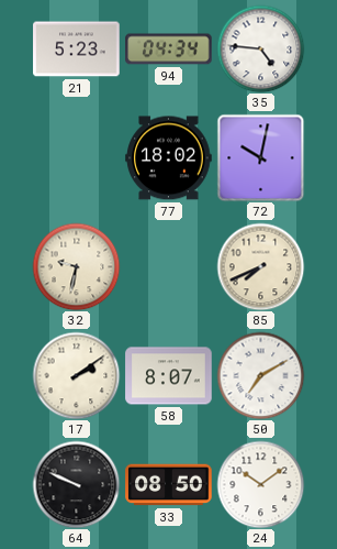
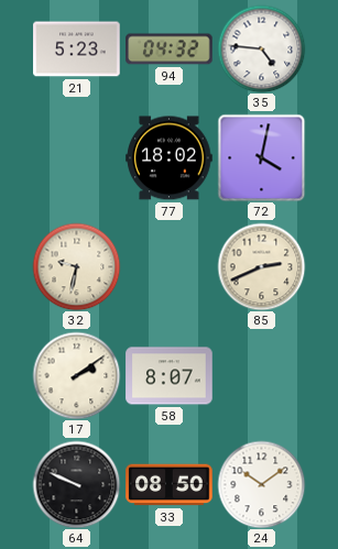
94: 04:34 -> 04:32 (170, 50)
72: 10:02 -> 4:02 (261, 157)
85: 7:41 -> 2:41 (261, 266)
50: 7:10 -> none (260, 375)
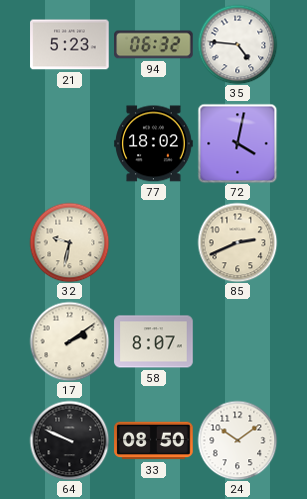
94: 04:32 -> 06:32 (154, 45)
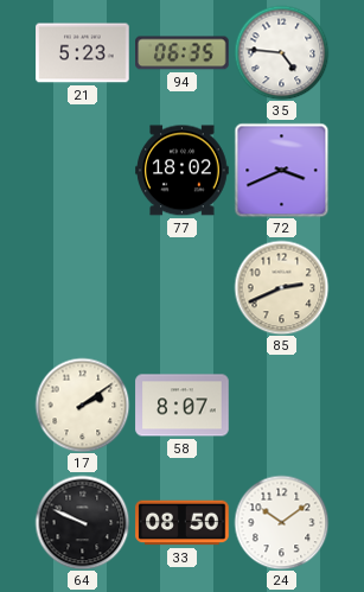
94: 06:32 -> 06:35 (183, 53)
72: 4:02 -> 3:41 (281, 170)
32: 9:32 -> none (69, 242)
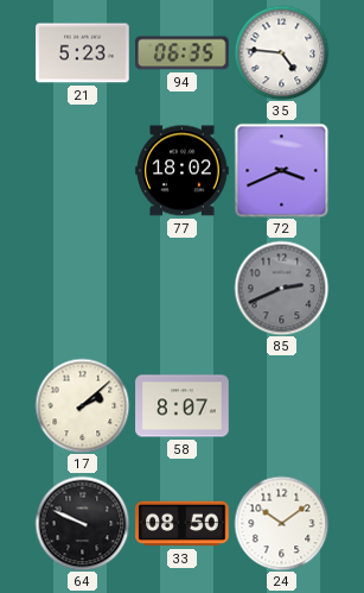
85 dial: cream -> grey (281, 288)
17: 2:09 -> 2:08 (82, 405)
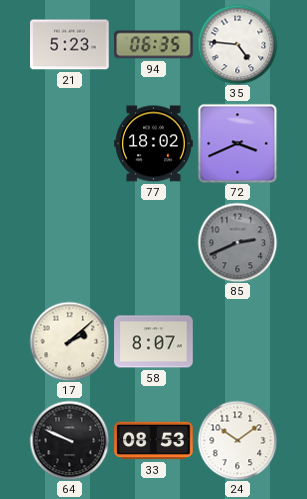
33: 08:50 -> 08:53 (154, 441)
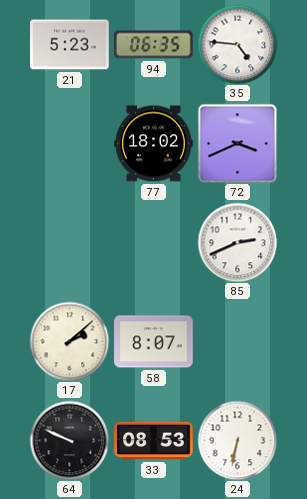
85 dial: grey -> white (237, 242)
24: 10:09 -> 6:32 (237, 440)
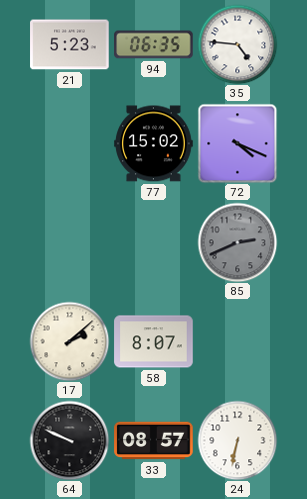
77: 18:02 -> 15:02 (154, 144)
72: 3:41 -> 4:19 (237, 143)
85 dial: white -> grey (237, 242)
33: 08:53 -> 08:57 (154, 441)
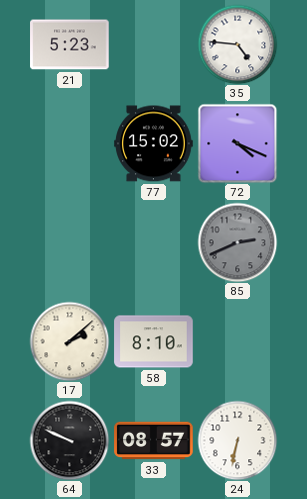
94: 06:35 -> none (154, 45)
58: 8:07 -> 8:10 (154, 342)
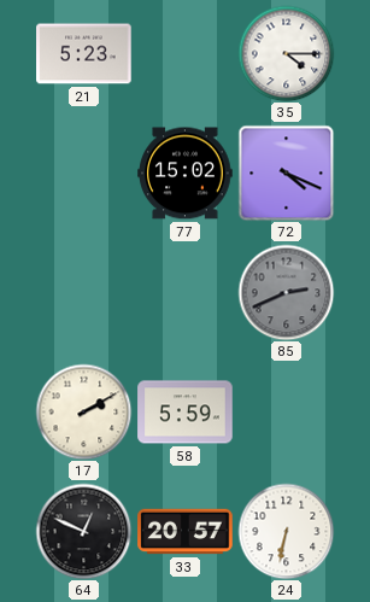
35: 4:46 -> 4:15 (286, 53)
17: 2:08 -> 2:10 (83, 411)
58: 8:10 -> 5:59 (186, 413)
64: 9:49 -> 12:49 (83, 531)
33: 08:57 -> 20:57 (186, 532)
